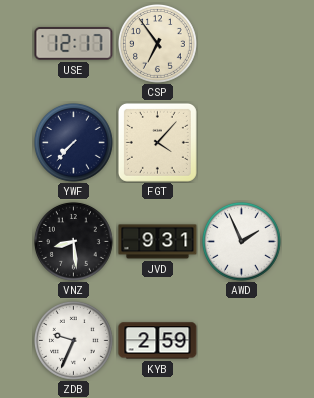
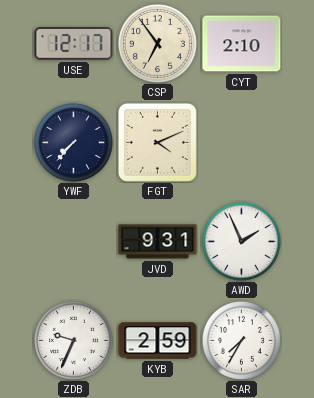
CYT: none -> 2:10 (242, 44)
FGT: 4:07 -> 4:11 (157, 142)
VNZ: 8:29 -> none (74, 242)
SAR: none -> 7:35 (242, 341)
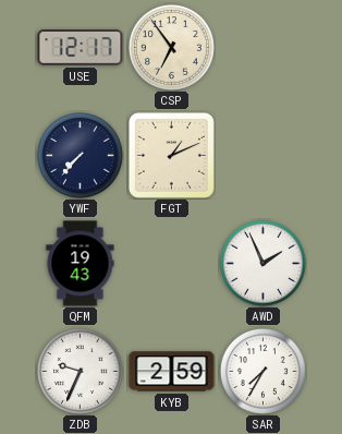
CYT: 2:10 -> none (242, 44)
FGT: 4:11 -> 1:11 (171, 155)
QFM: none -> 19:43 (81, 264)
JVD: 9:31 -> none (158, 242)
